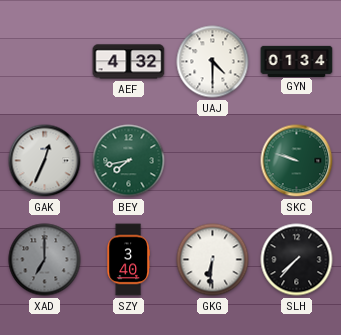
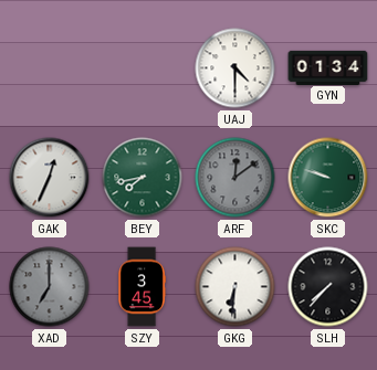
AEF: 4:32 -> none (129, 62)
ARF: none -> 12:09 (235, 178)
SZY: 3:40 -> 3:45 (142, 287)
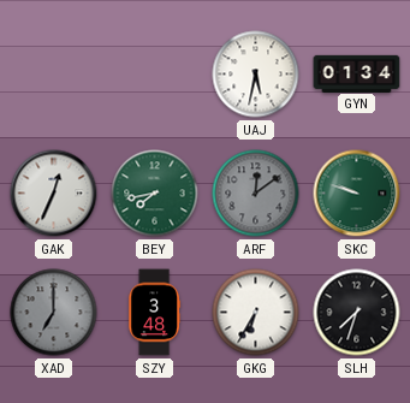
UAJ: 4:30 -> 5:32 (256, 75)
SZY: 3:45 -> 3:48 (154, 313)
GKG: 6:31 -> 6:35 (256, 313)
SLH: 7:37 -> 7:33 (357, 313)
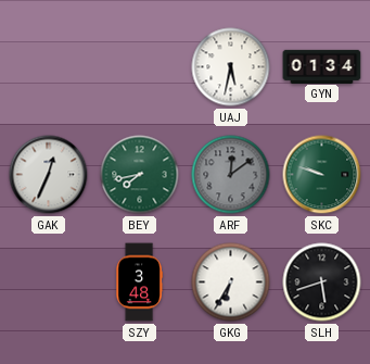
XAD: 7:00 -> none (54, 313)
SLH: 7:33 -> 5:42 (322, 283)
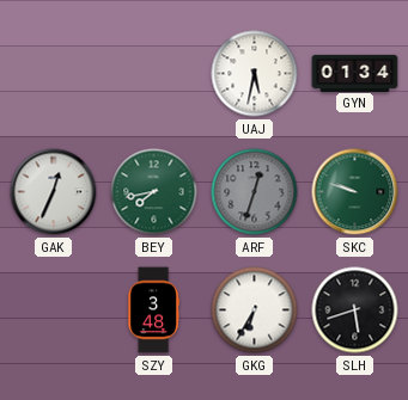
ARF: 12:09 -> 12:33 (255, 192)
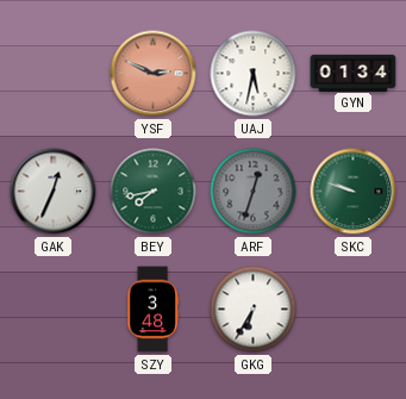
YSF: none -> 2:49 (154, 74)
SLH: 5:42 -> none (355, 310)
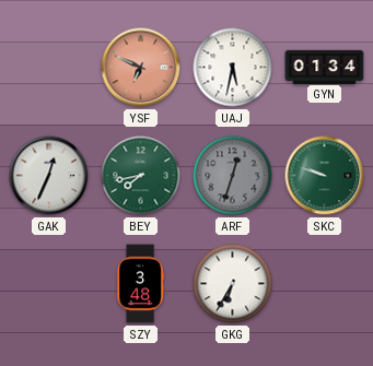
YSF: 2:49 -> 6:49 (141, 68)
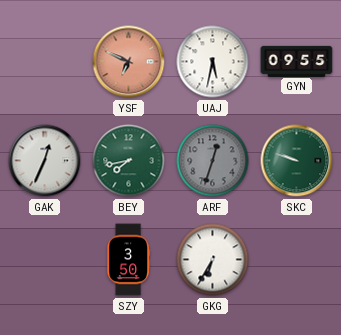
GYN: 01:34 -> 09:55 (297, 61)
SZY: 3:48 -> 3:50 (128, 260)
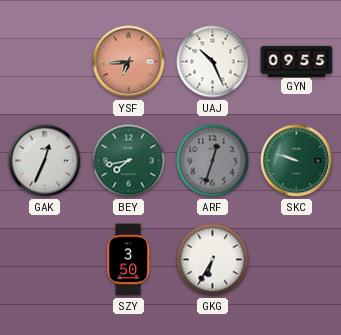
YSF: 6:49 -> 6:44 (129, 62)
UAJ: 5:32 -> 10:26 (213, 62)
